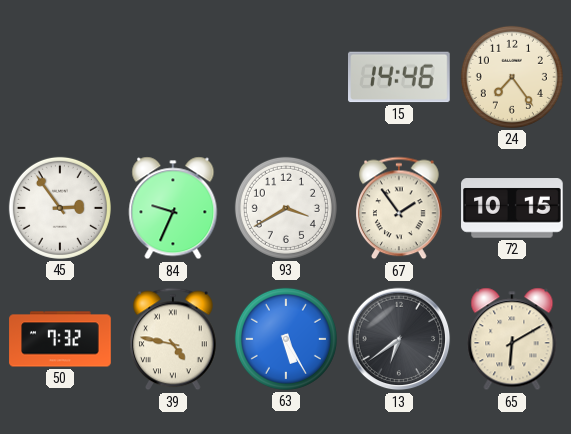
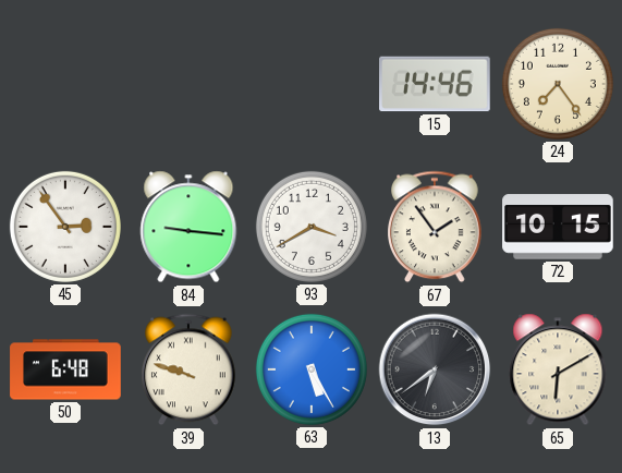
84: 9:34 -> 9:16 (188, 227)
50: 7:32 -> 6:48 (65, 369)
39: 4:47 -> 9:48 (188, 369)
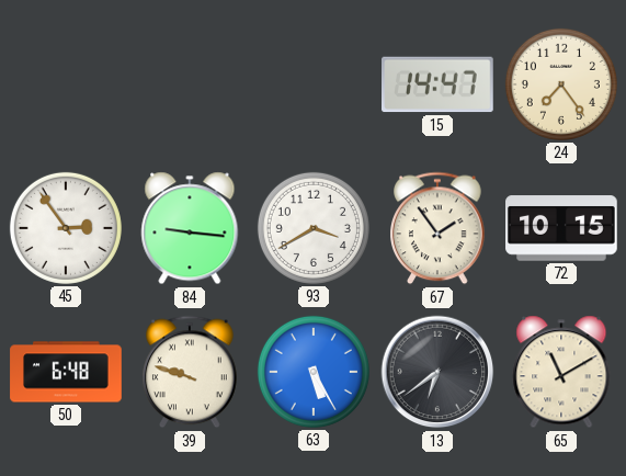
15: 14:46 -> 14:47 (439, 84)
65: 6:10 -> 11:10 (561, 372)
